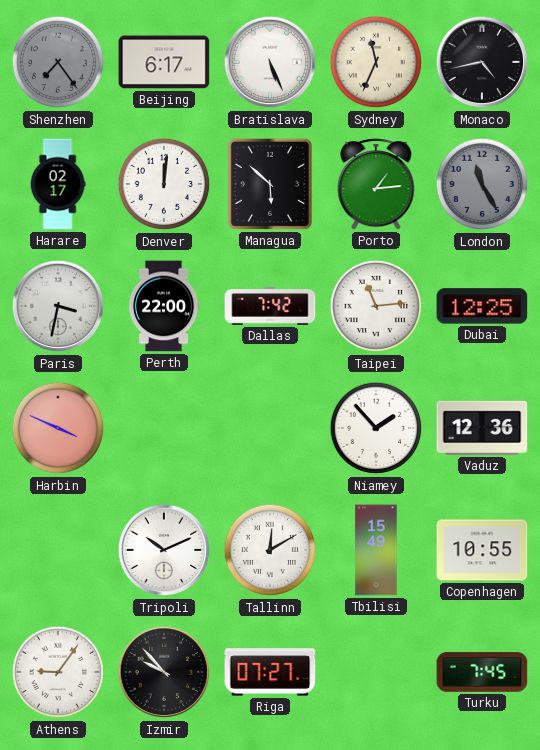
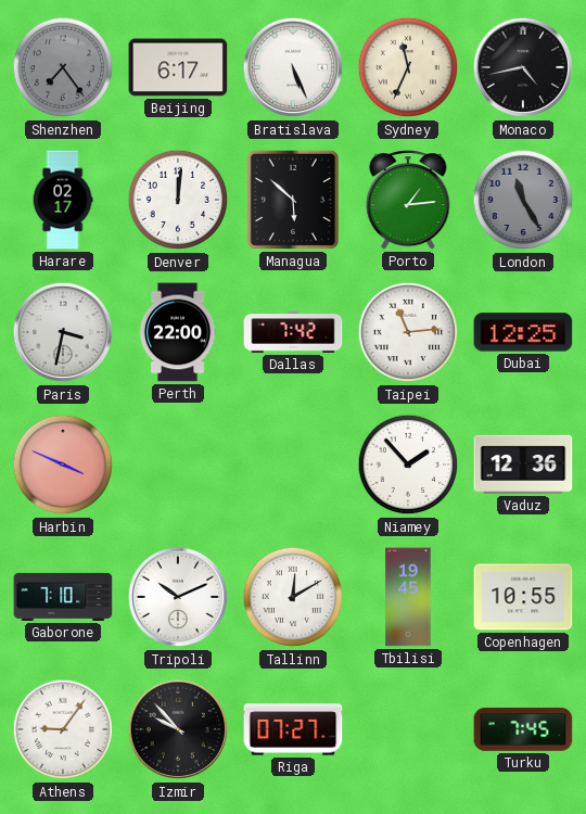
Gaborone: none -> 7:10 (63, 597)
Tbilisi: 15:49 -> 19:45 (408, 597)
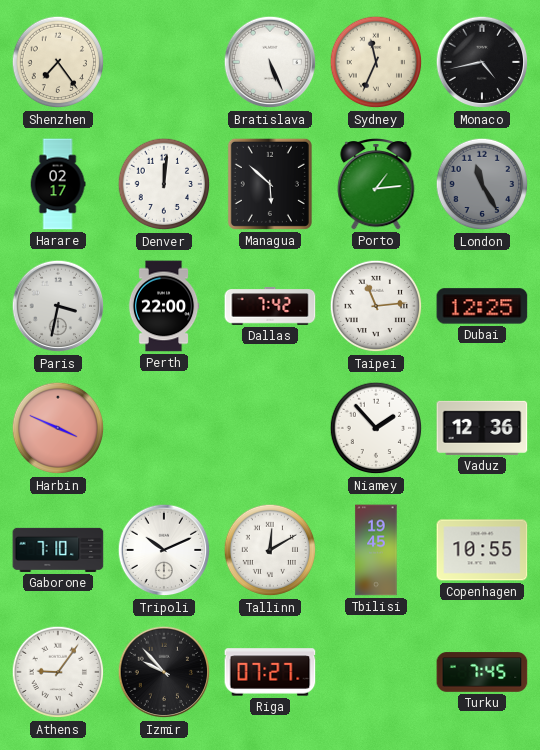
Shenzhen dial: grey -> cream (58, 62)
Beijing: 6:17 -> none (178, 67)
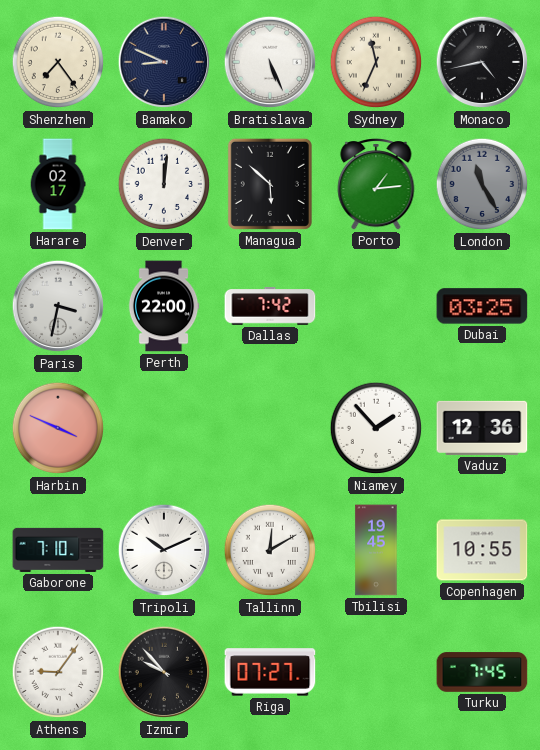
Bamako: none -> 8:49 (164, 62)
Taipei: 11:14 -> none (376, 306)
Dubai: 12:25 -> 03:25 (482, 306)
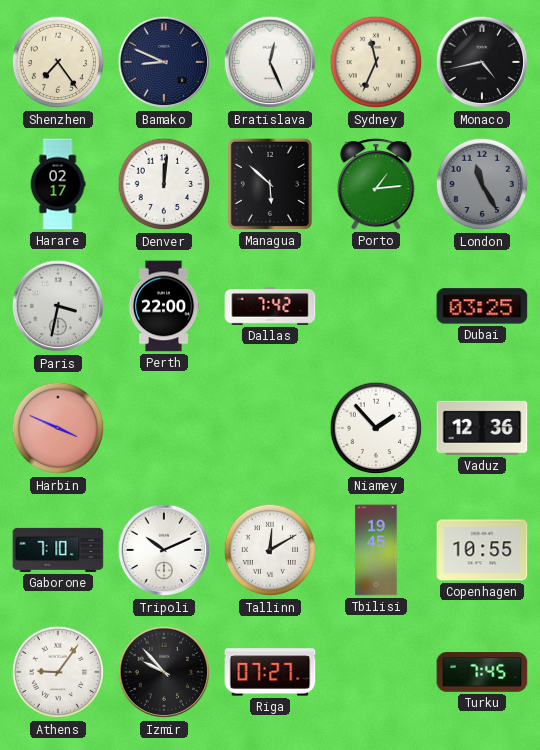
Bratislava: 5:26 -> 12:26 (270, 62)
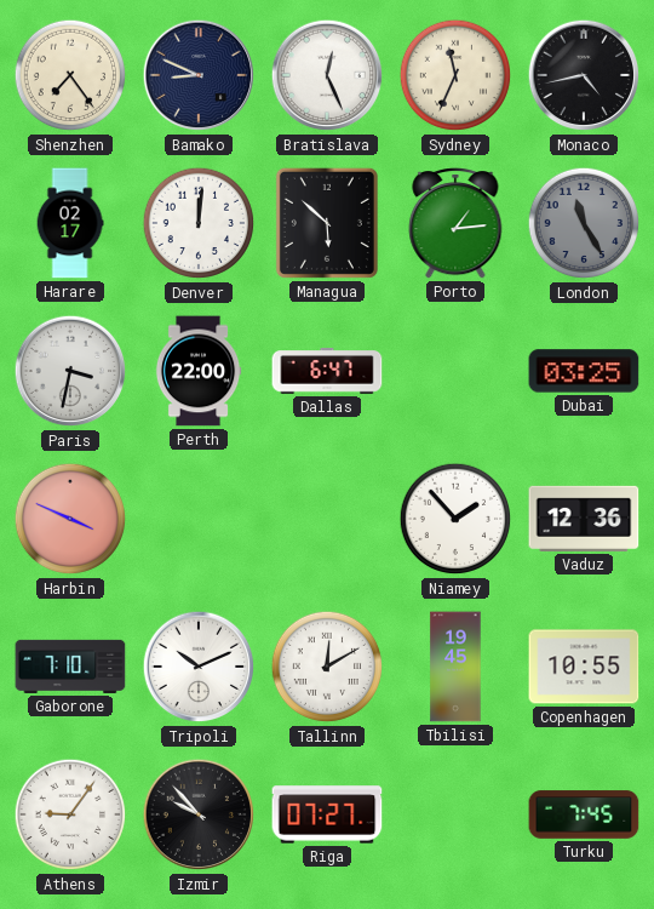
Dallas: 7:42 -> 6:47 (327, 371)
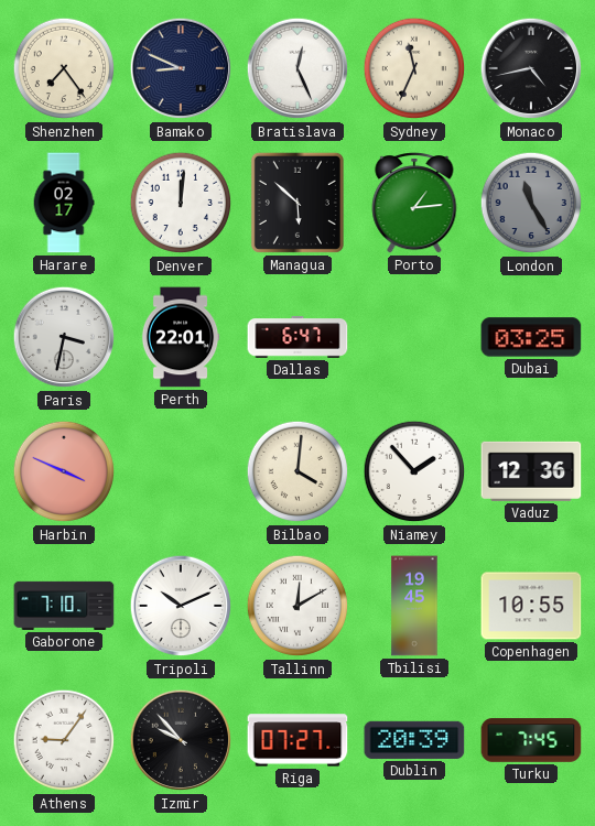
Perth: 22:00 -> 22:01 (181, 337)
Bilbao: none -> 4:01 (297, 471)
Dublin: none -> 20:39 (414, 740)
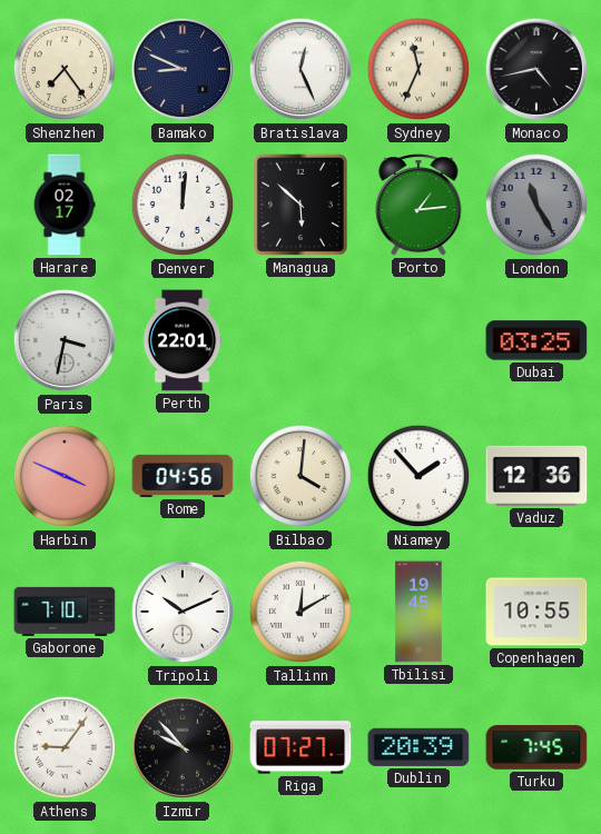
Dallas: 6:47 -> none (297, 337)
Rome: none -> 04:56 (183, 476)
